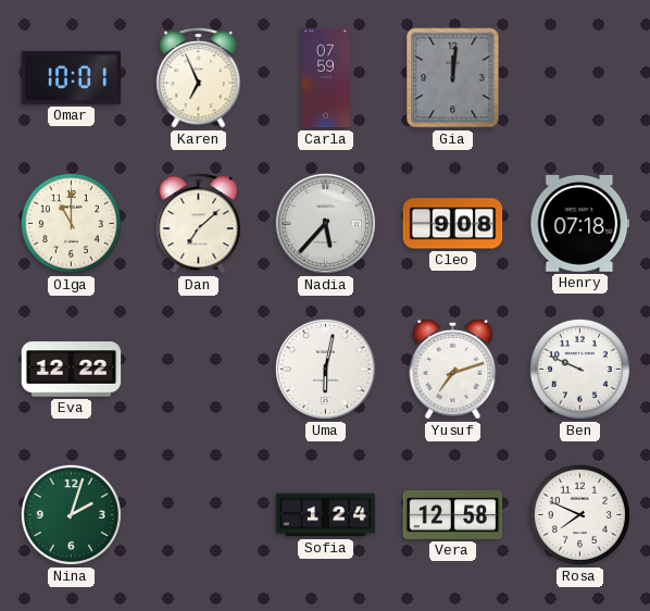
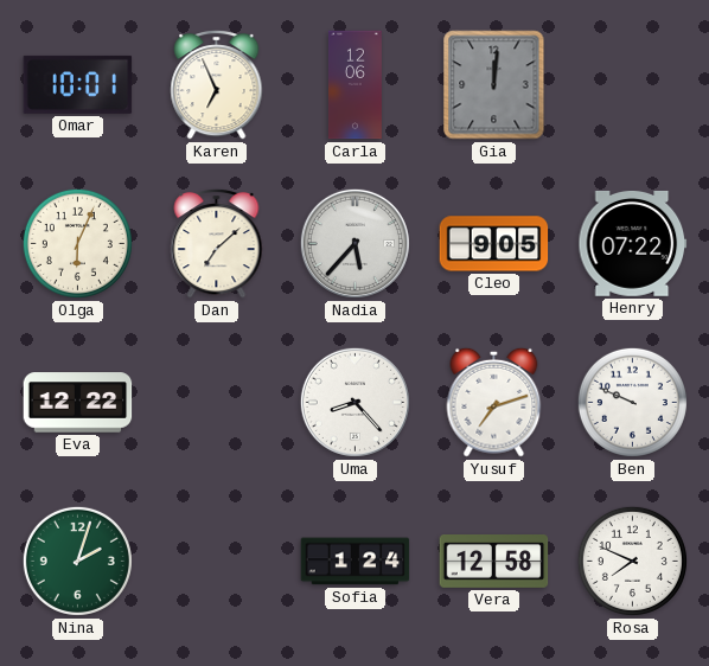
Carla: 07:59 -> 12:06 (354, 85)
Olga: 11:00 -> 6:04 (77, 243)
Cleo: 9:08 -> 9:05 (494, 244)
Henry: 07:18 -> 07:22 (633, 243)
Uma: 6:02 -> 8:23 (354, 402)
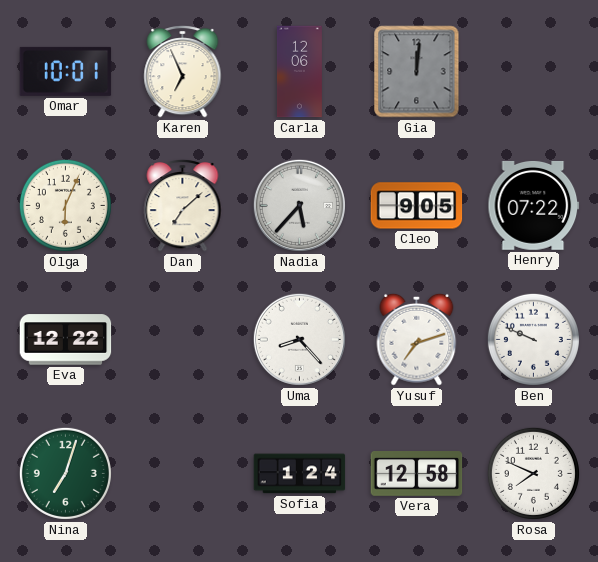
Nina: 2:03 -> 7:03 (65, 473)
